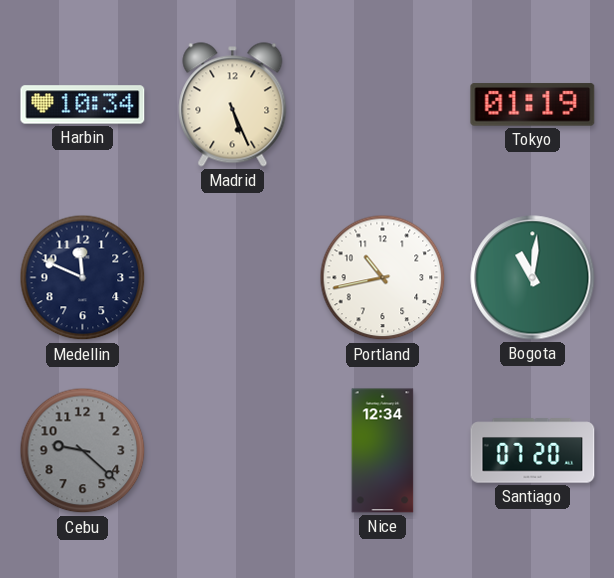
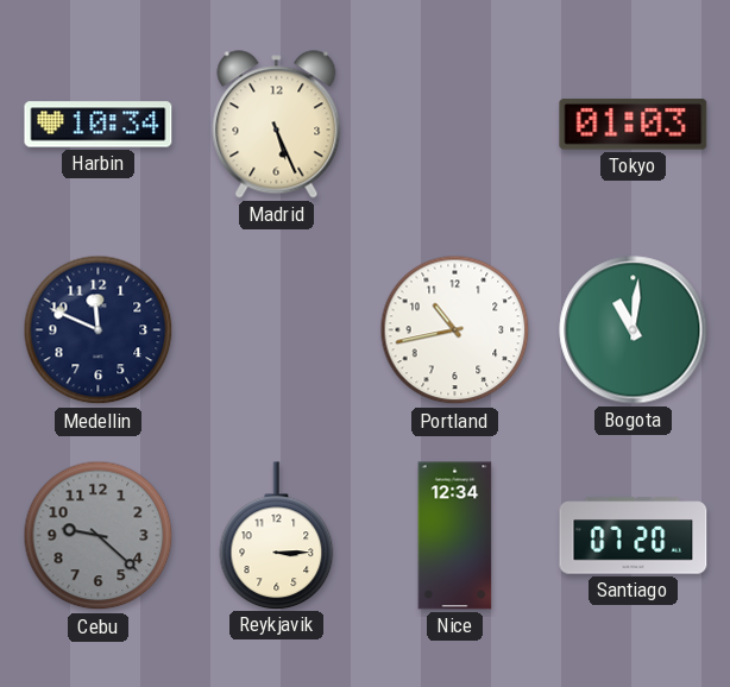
Tokyo: 01:19 -> 01:03 (634, 125)
Reykjavik: none -> 3:15 (277, 535)
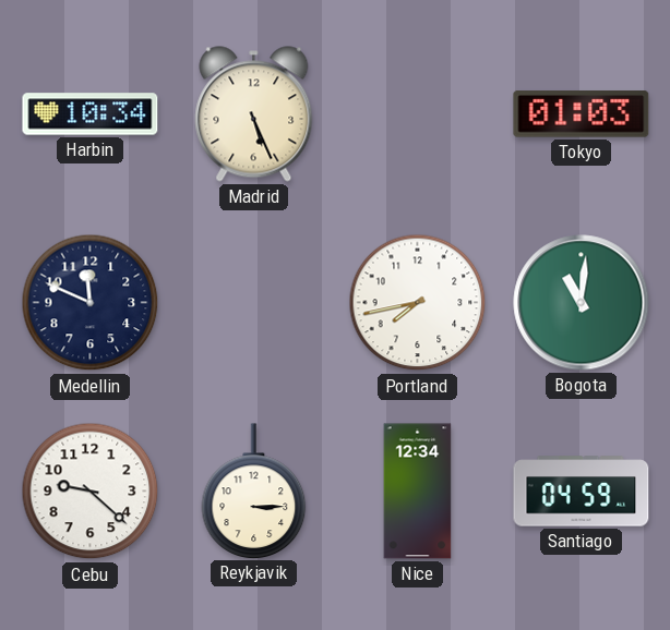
Portland: 10:43 -> 7:43 (418, 303)
Cebu dial: grey -> white (91, 492)
Santiago: 07:20 -> 04:59 (582, 492)
